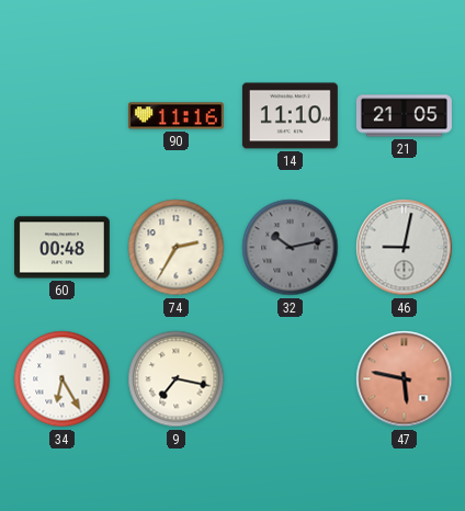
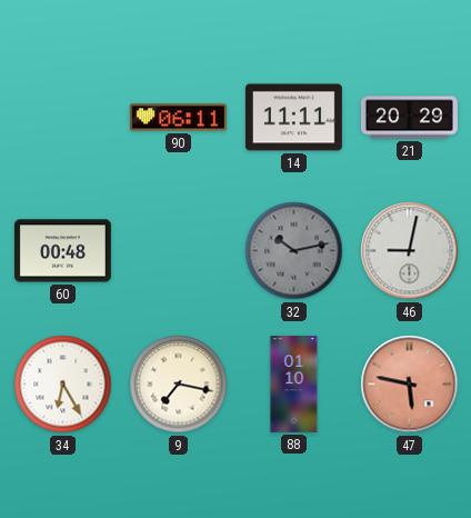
90: 11:16 -> 06:11 (178, 118)
14: 11:10 -> 11:11 (293, 118)
21: 21:05 -> 20:29 (409, 118)
74: 2:35 -> none (177, 248)
88: none -> 01:10 (294, 385)
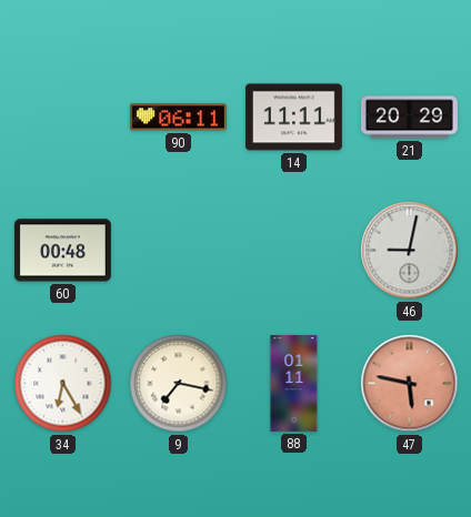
32: 10:13 -> none (294, 251)
88: 01:10 -> 01:11 (294, 384)
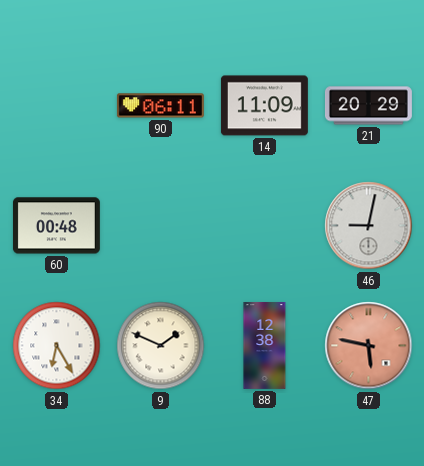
14: 11:11 -> 11:09 (264, 106)
9: 7:17 -> 1:49 (161, 346)
88: 01:11 -> 12:38 (265, 346)
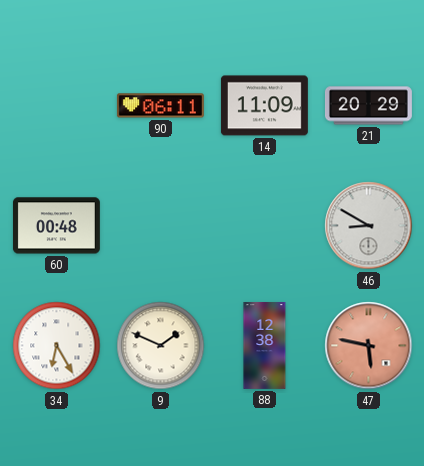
46: 9:02 -> 8:50 (369, 226)
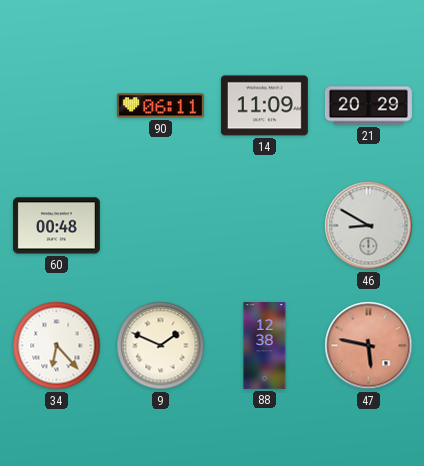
34: 6:25 -> 6:23 (57, 346)
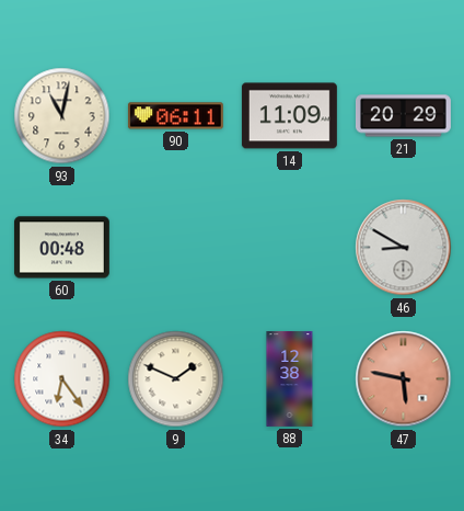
93: none -> 11:02 (62, 116)
34: 6:23 -> 6:24 (62, 379)
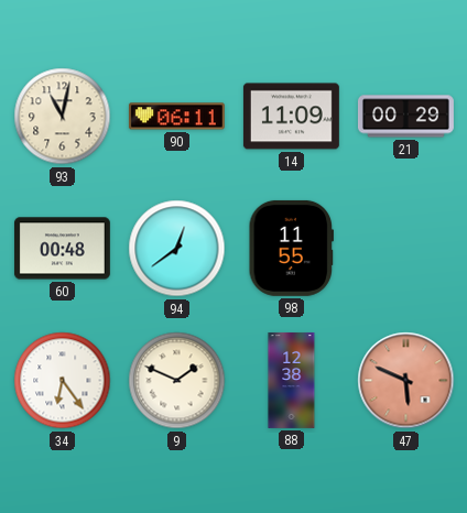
21: 20:29 -> 00:29 (405, 117)
94: none -> 12:39 (177, 249)
98: none -> 11:55 (292, 248)
46: 8:50 -> none (404, 248)
47: 5:47 -> 5:49 (406, 381)
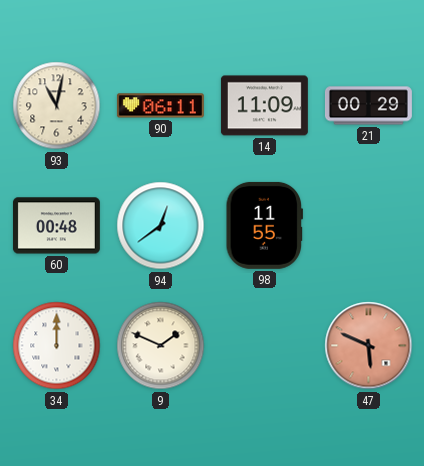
34: 6:24 -> 12:00 (57, 346)
88: 12:38 -> none (292, 381)
